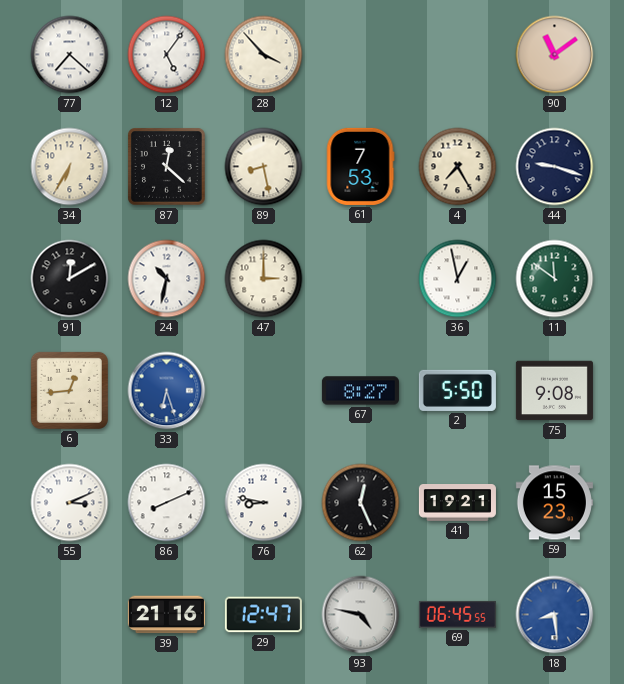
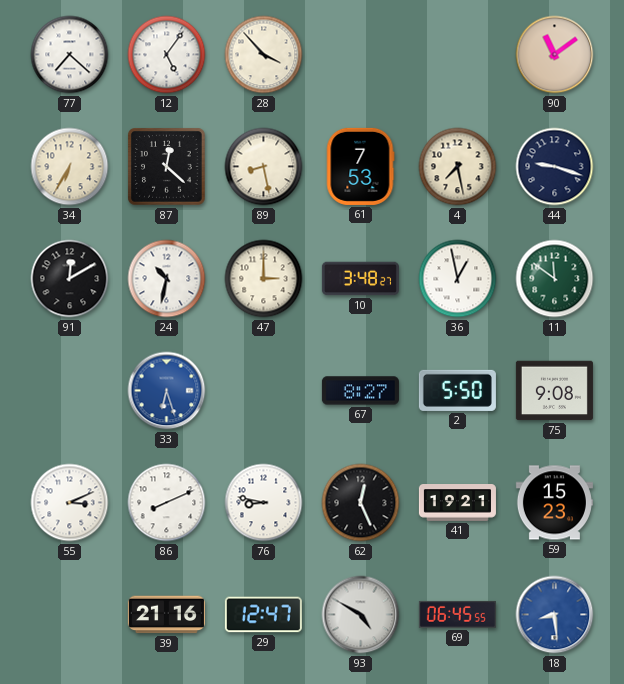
4: 7:25 -> 7:28 (458, 167)
10: none -> 3:48 (360, 279)
6: 12:44 -> none (69, 390)
93: 4:47 -> 4:50 (361, 615)
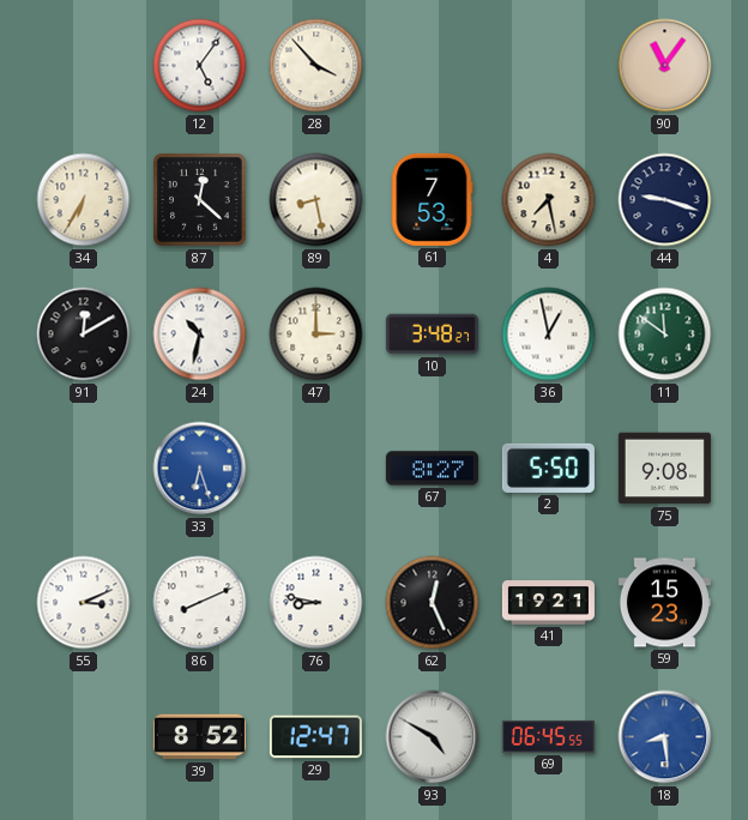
77: 7:22 -> none (70, 55)
90: 11:09 -> 11:06 (665, 66)
39: 21:16 -> 8:52 (199, 737)
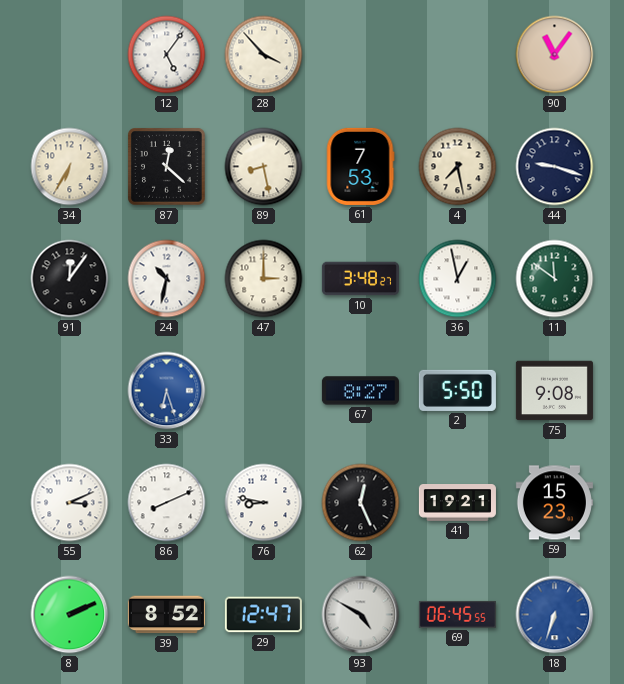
91: 12:10 -> 12:06 (70, 279)
8: none -> 2:11 (70, 615)
18: 8:29 -> 6:33 (555, 615)
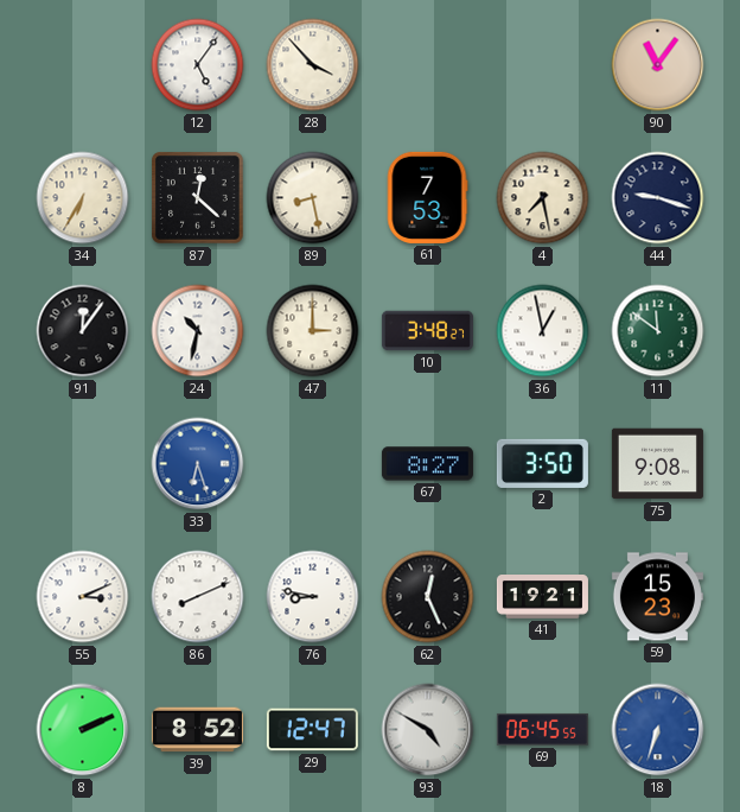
2: 5:50 -> 3:50 (542, 463)
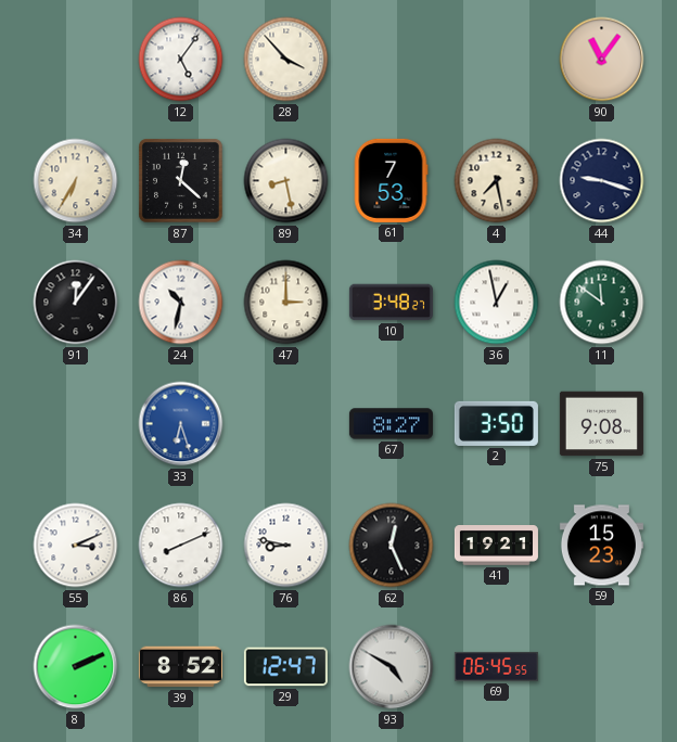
18: 6:33 -> none (658, 730)
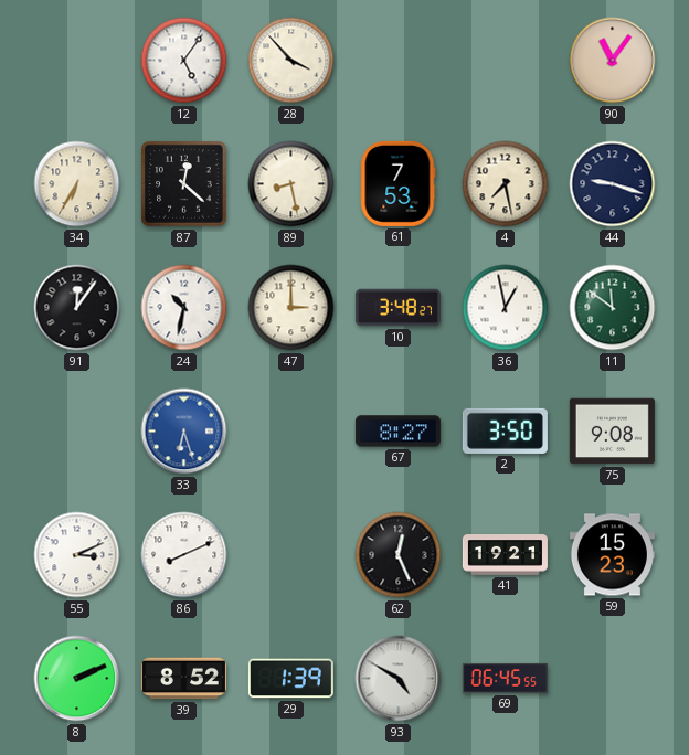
76: 8:47 -> none (286, 546)
29: 12:47 -> 1:39 (290, 679)
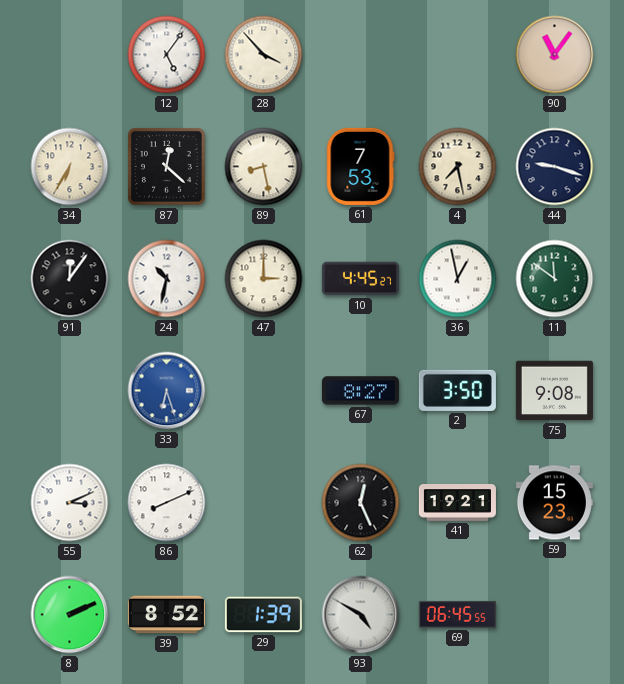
10: 3:48 -> 4:45 (360, 279)
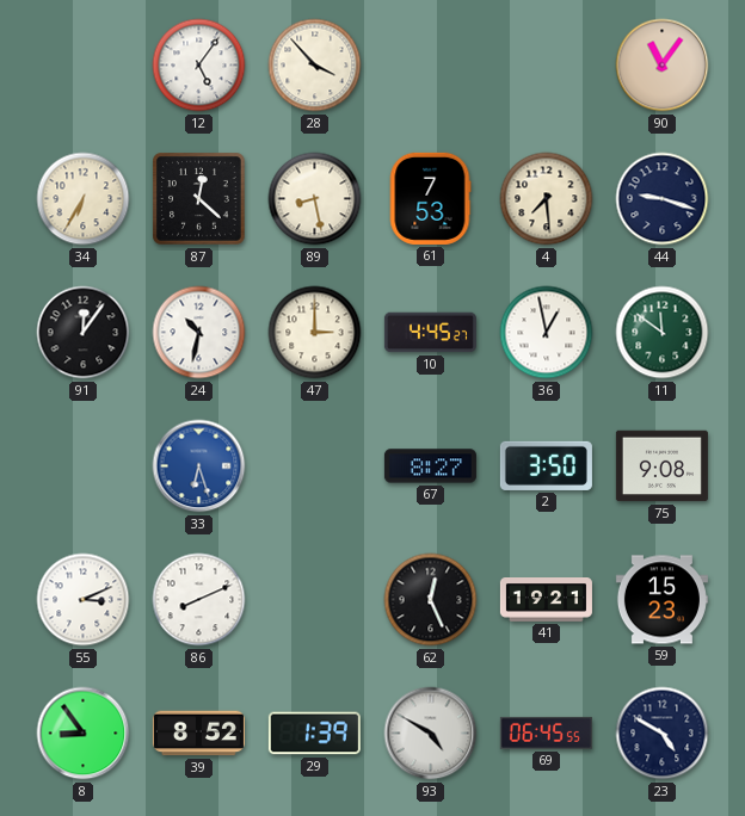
4: 7:28 -> 7:29 (547, 199)
8: 2:11 -> 8:54 (84, 734)
23: none -> 4:50 (663, 734)
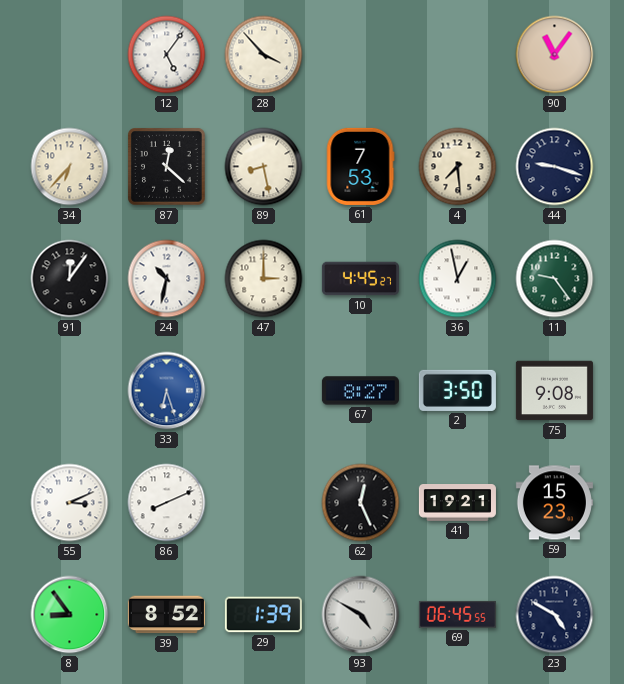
34: 6:35 -> 6:37 (70, 167)
11: 11:51 -> 9:24 (555, 279)
